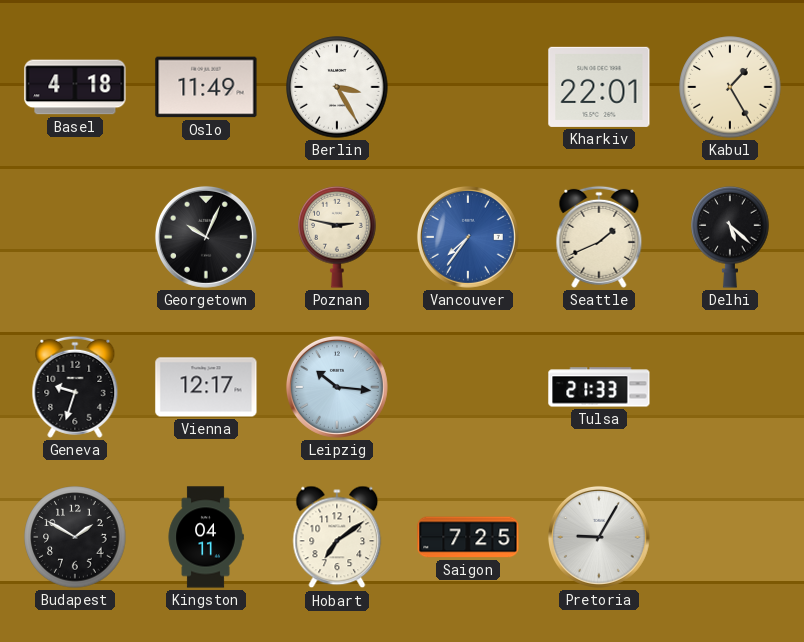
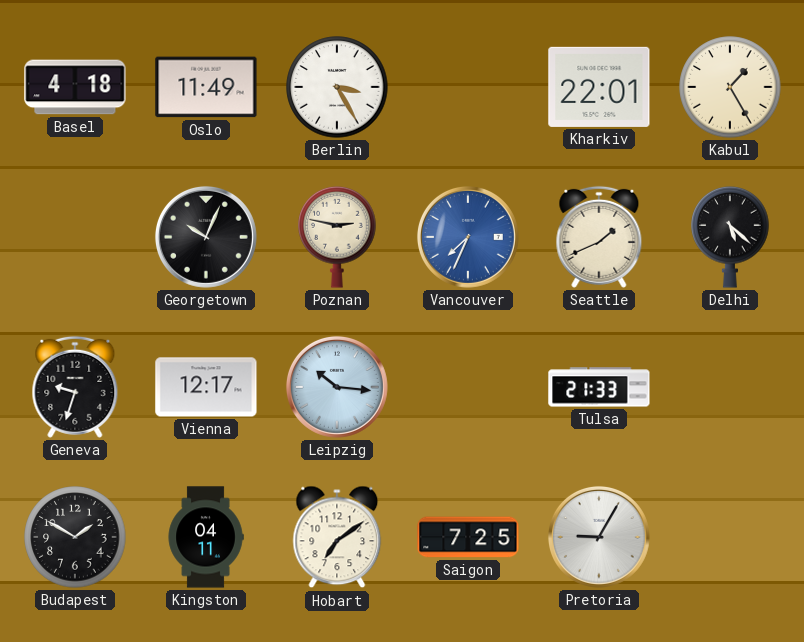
Vancouver: 7:36 -> 7:34 (468, 237)
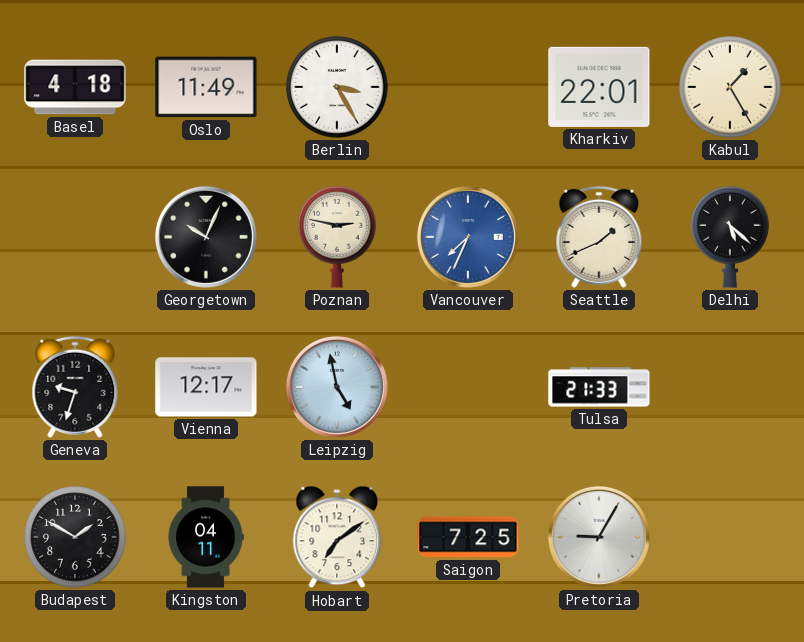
Leipzig: 10:16 -> 4:58 (337, 387)
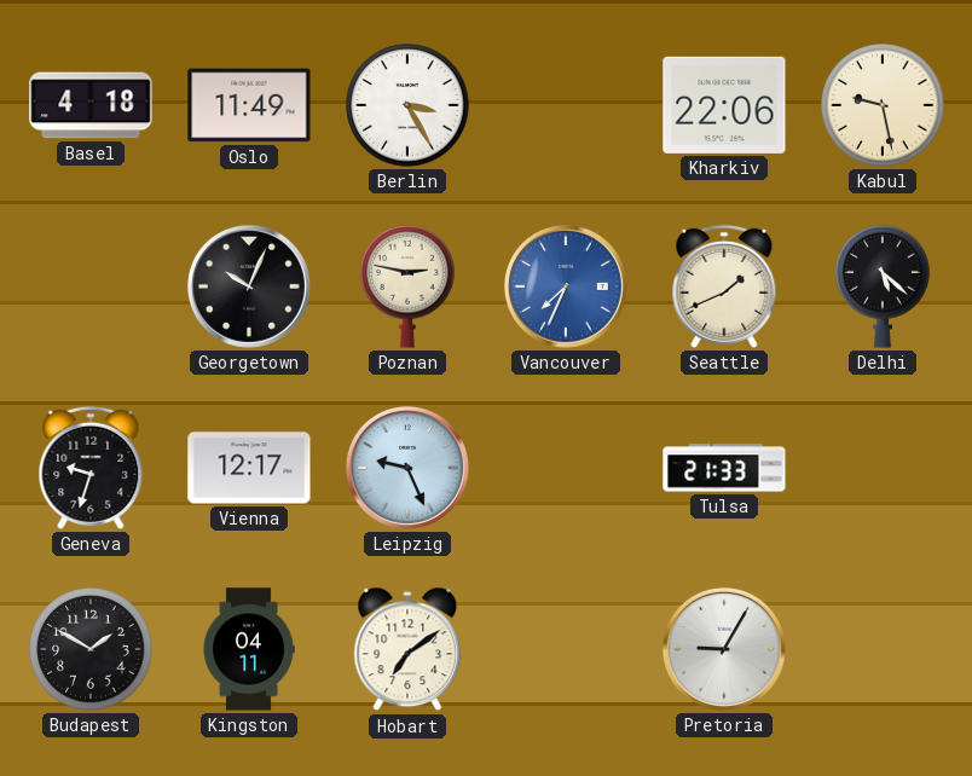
Kharkiv: 22:01 -> 22:06 (724, 105)
Kabul: 1:25 -> 9:28 (883, 105)
Leipzig: 4:58 -> 9:26 (407, 468)
Saigon: 7:25 -> none (468, 537)
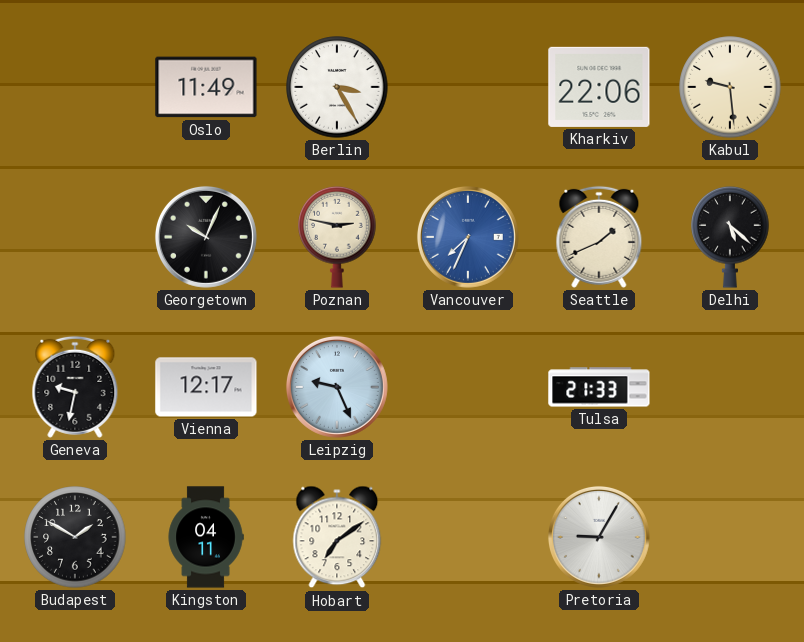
Basel: 4:18 -> none (91, 105)
Kabul: 9:28 -> 9:29 (730, 87)
Geneva: 9:33 -> 9:32 (75, 387)
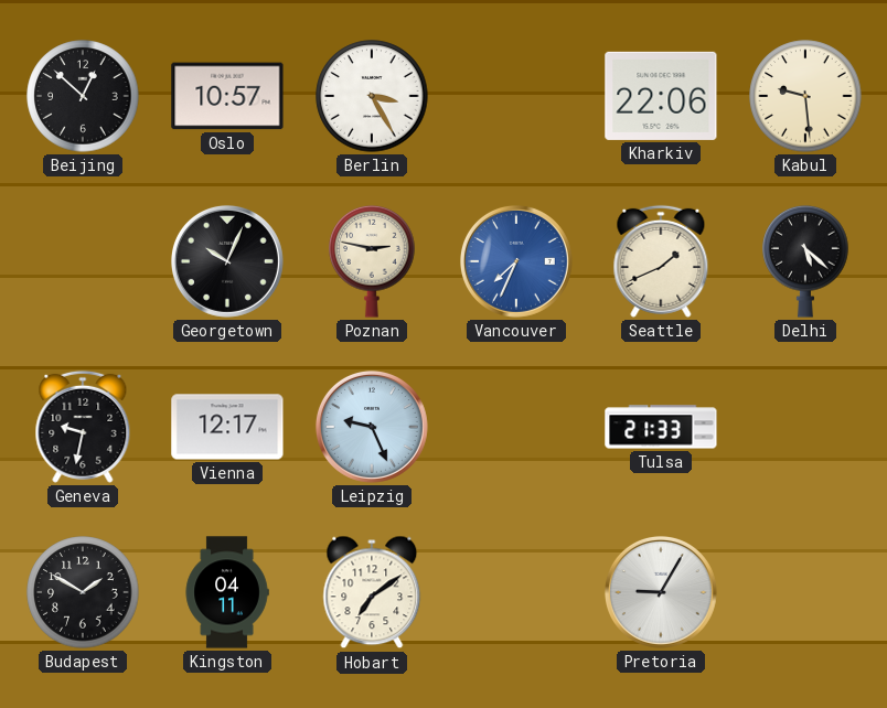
Beijing: none -> 12:52 (83, 96)
Oslo: 11:49 -> 10:57 (227, 96)
